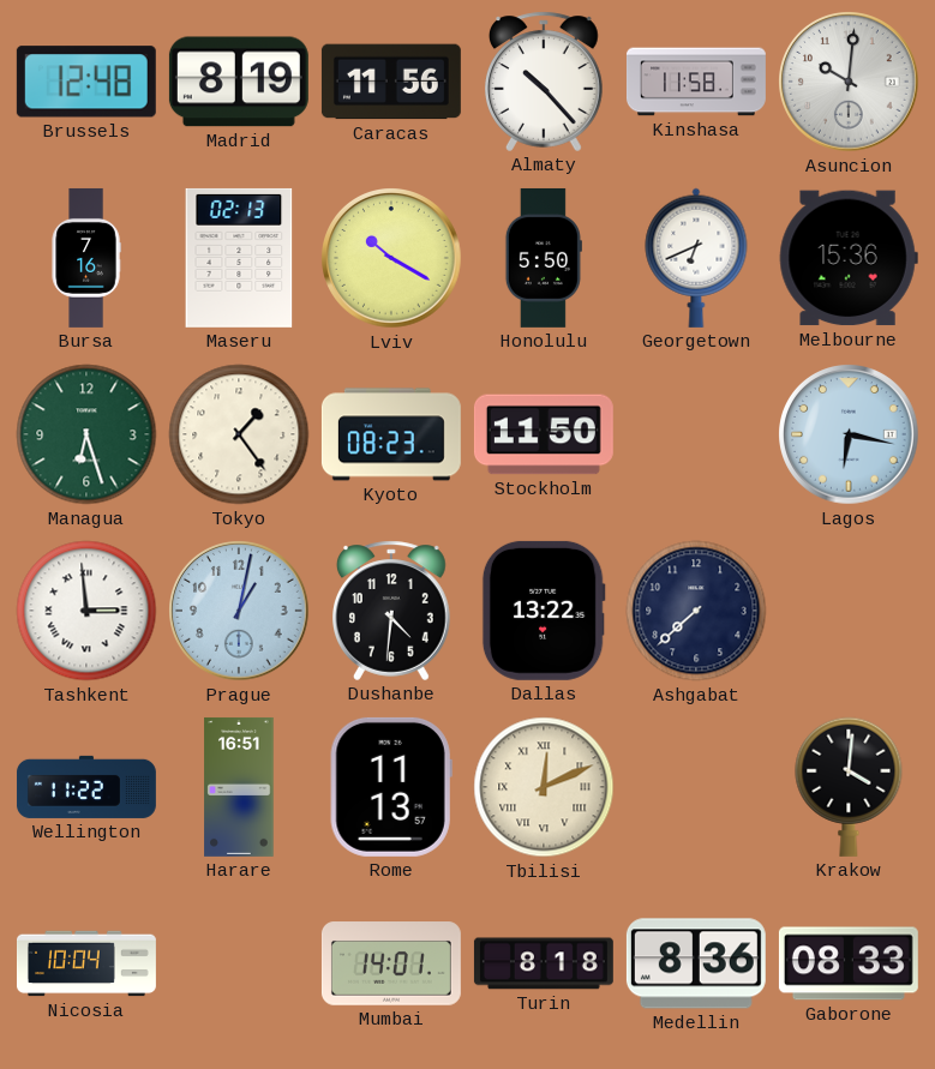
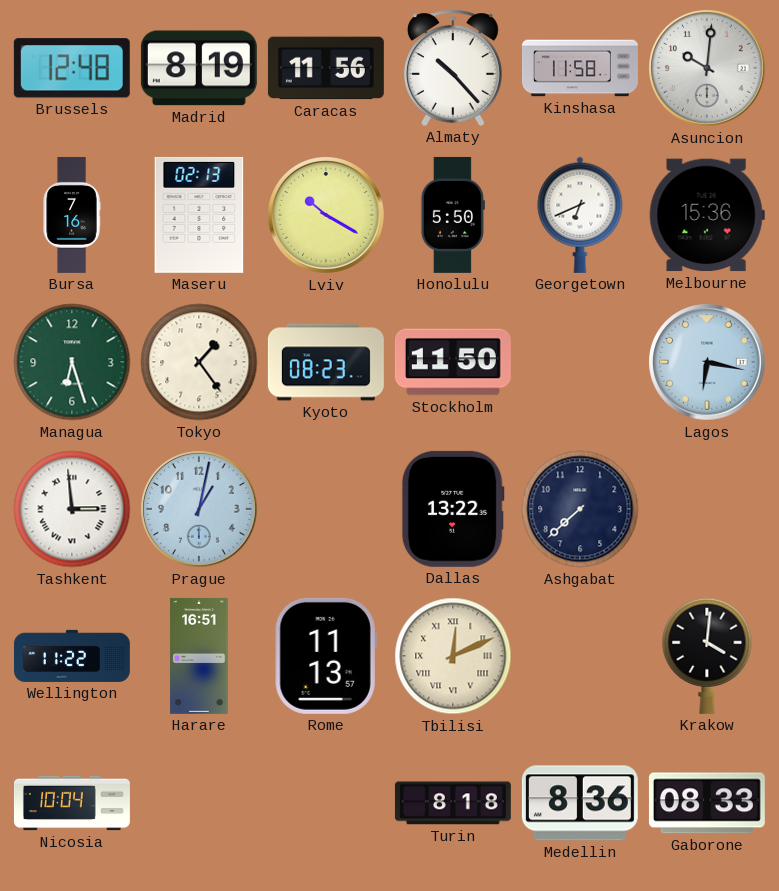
Dushanbe: 4:31 -> none (392, 611)
Mumbai: 14:01 -> none (391, 963)
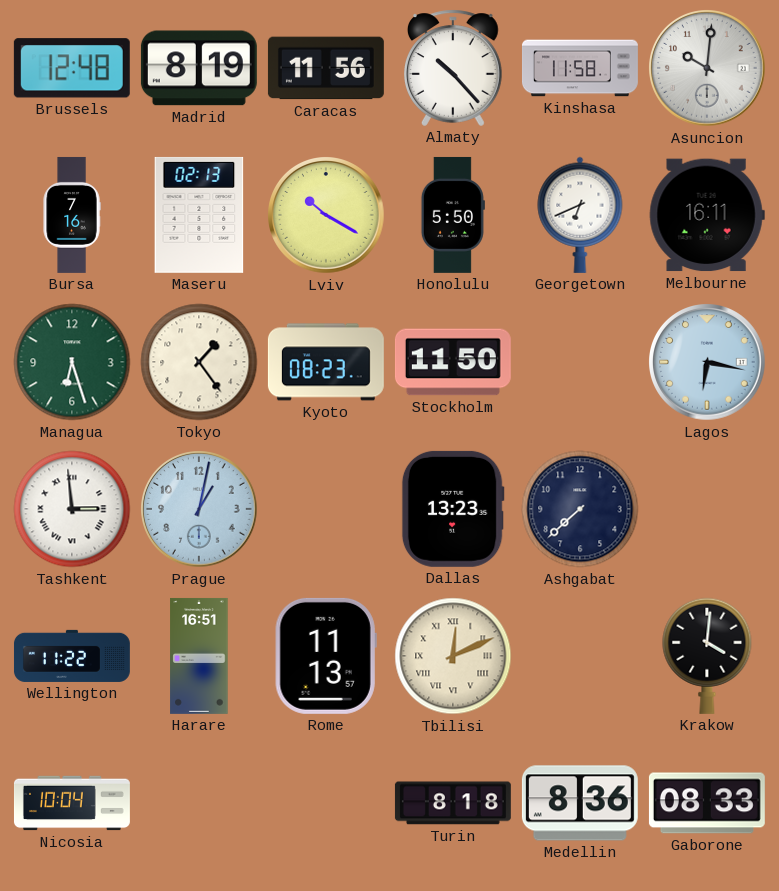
Melbourne: 15:36 -> 16:11 (707, 215)
Dallas: 13:22 -> 13:23 (453, 509)
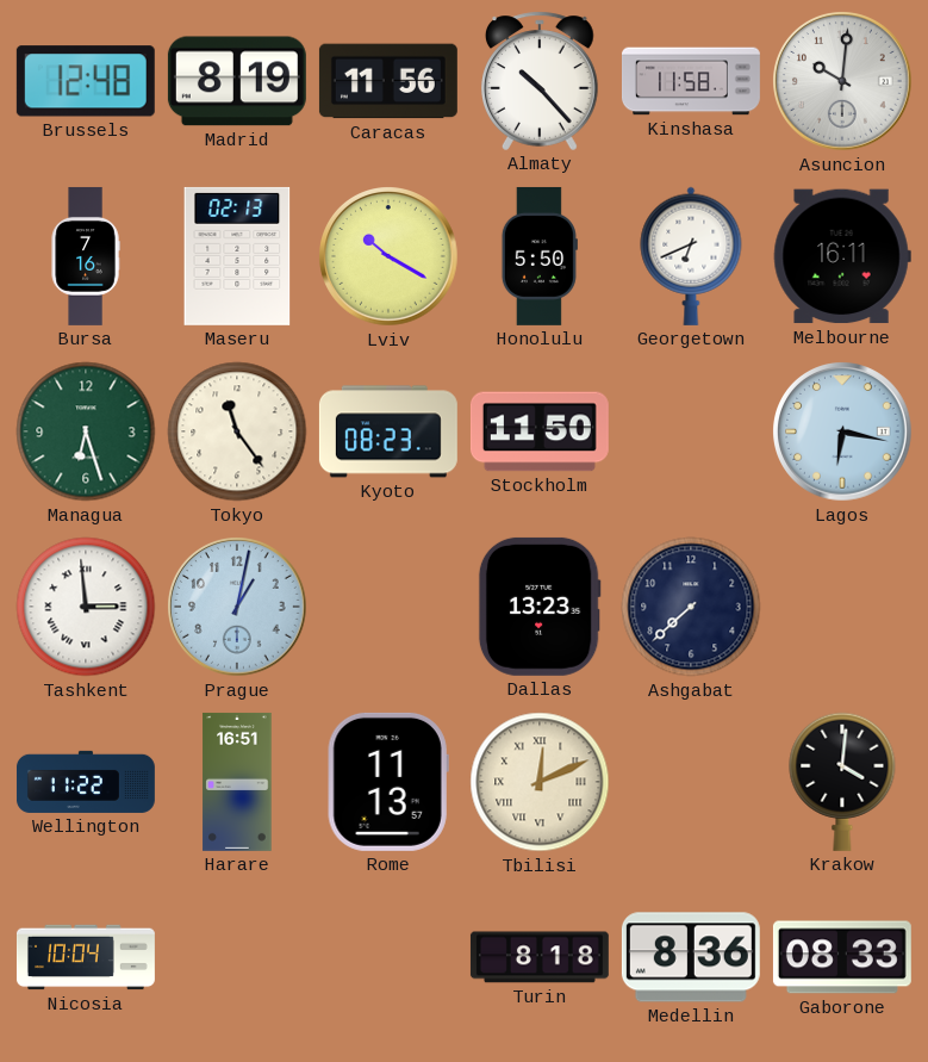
Tokyo: 1:24 -> 11:24 (237, 431)
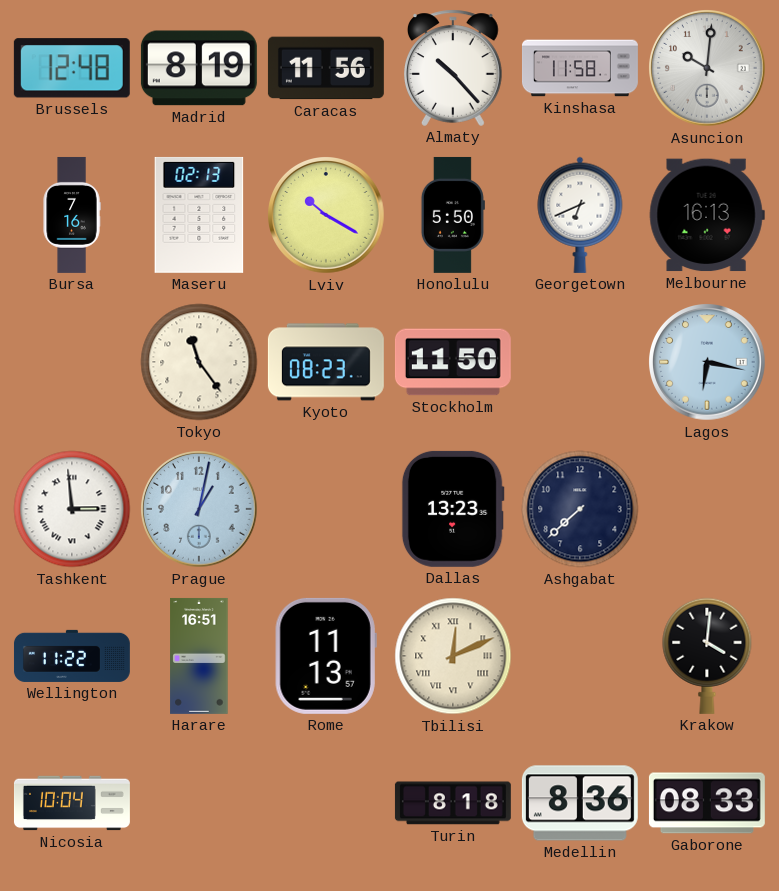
Melbourne: 16:11 -> 16:13 (707, 215)
Managua: 6:27 -> none (86, 431)
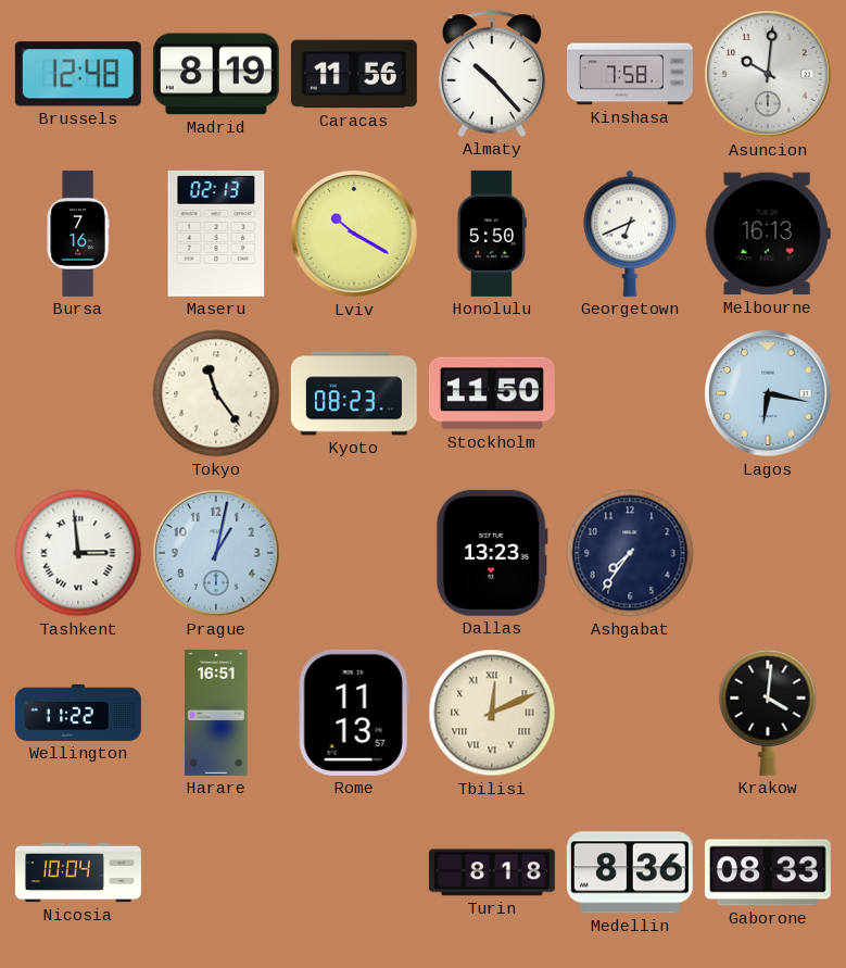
Kinshasa: 11:58 -> 7:58 (630, 74)
Ashgabat: 7:38 -> 7:36 (630, 553)
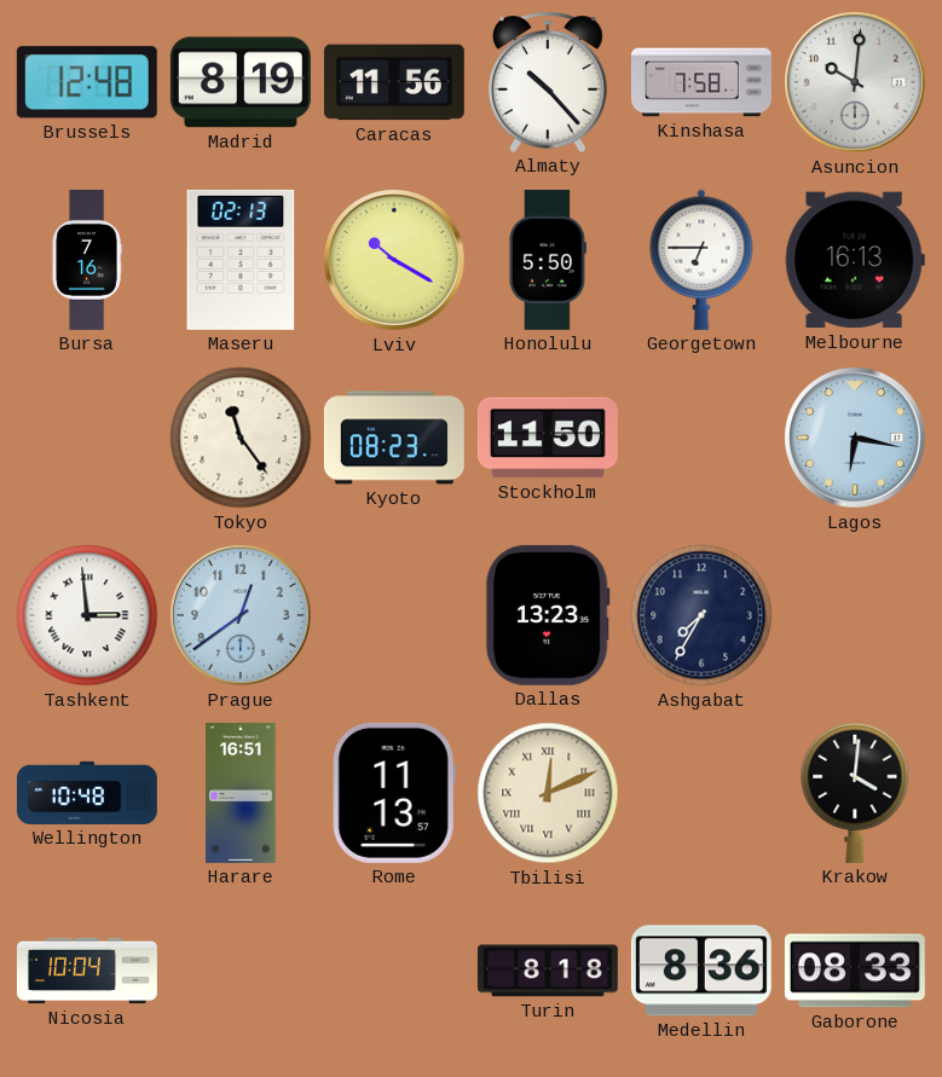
Georgetown: 6:41 -> 6:45 (701, 260)
Prague: 1:02 -> 12:39 (242, 616)
Ashgabat: 7:36 -> 7:35 (701, 615)
Wellington: 11:22 -> 10:48 (87, 793)
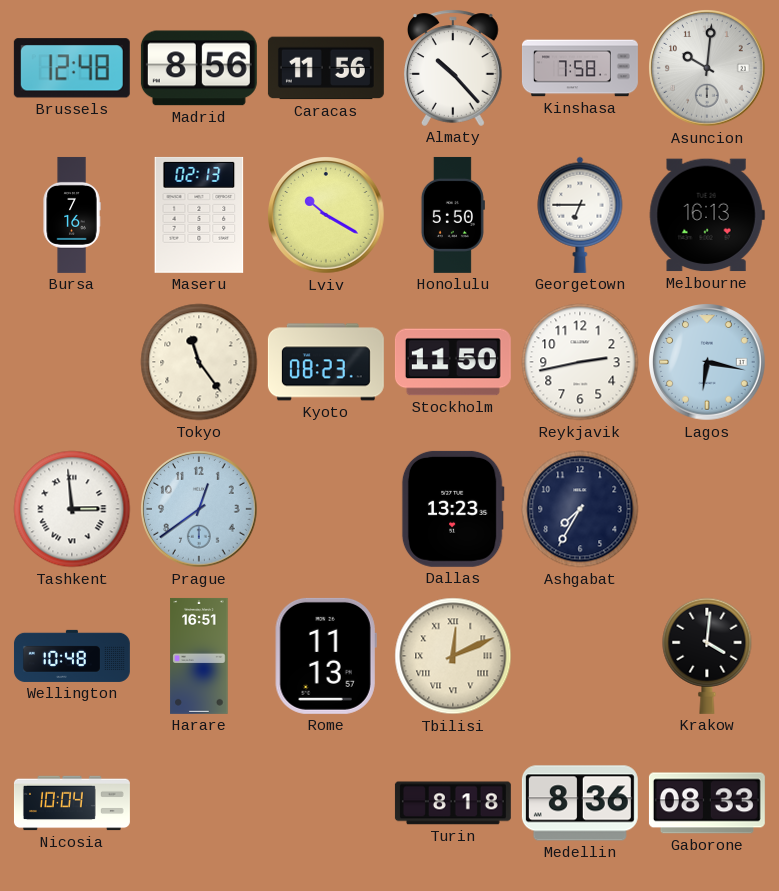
Madrid: 8:19 -> 8:56 (199, 68)
Reykjavik: none -> 2:43 (580, 362)
